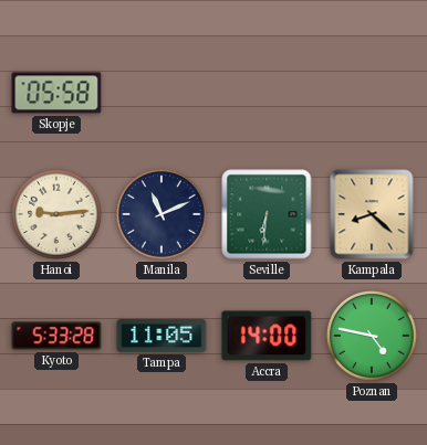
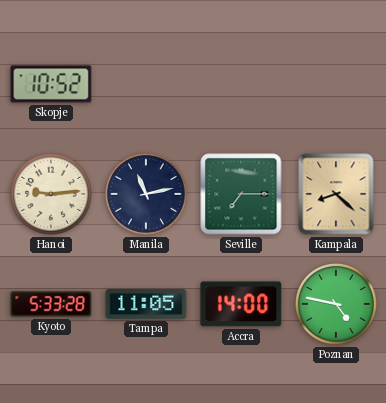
Skopje: 05:58 -> 10:52 (51, 84)
Manila: 11:11 -> 11:13 (147, 195)
Seville: 6:31 -> 7:15 (241, 194)
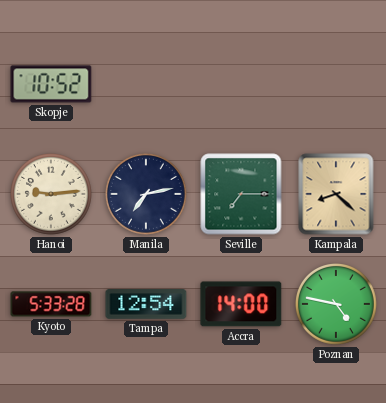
Manila: 11:13 -> 7:13 (147, 195)
Tampa: 11:05 -> 12:54 (146, 304)
